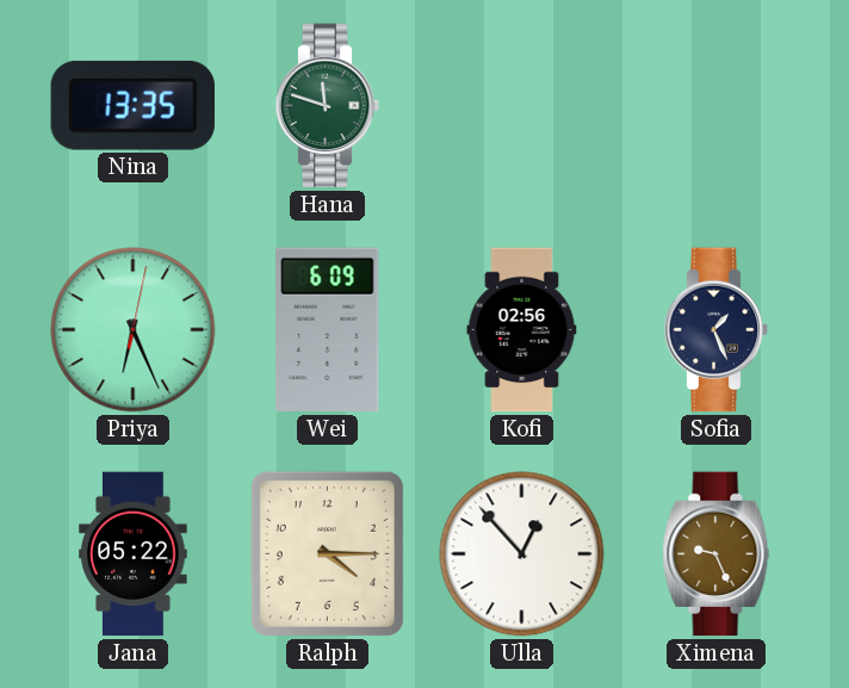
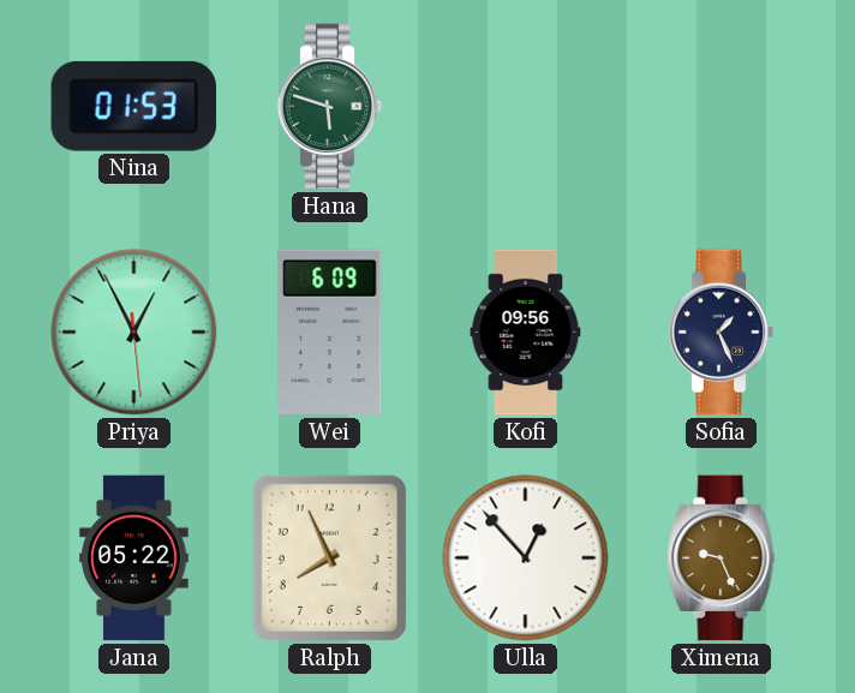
Nina: 13:35 -> 01:53 (133, 106)
Hana: 11:48 -> 5:48 (330, 107)
Priya: 6:26 -> 12:55 (134, 333)
Kofi: 02:56 -> 09:56 (526, 333)
Ralph: 4:15 -> 7:56 (329, 557)
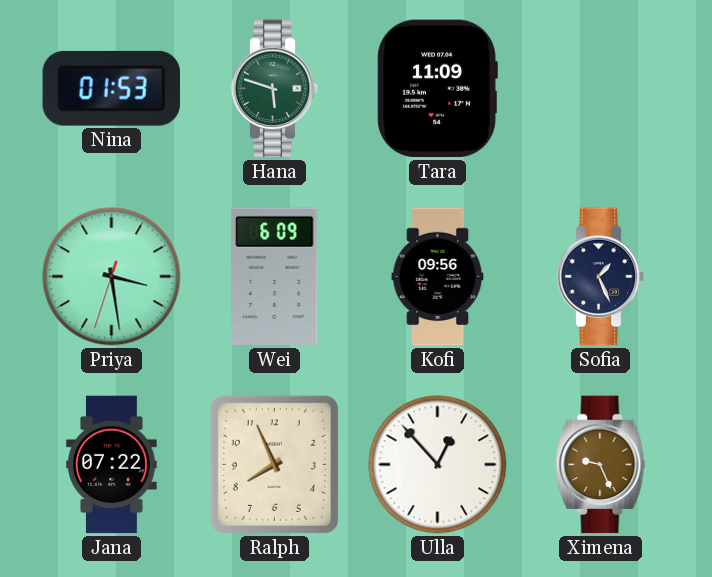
Tara: none -> 11:09 (437, 89)
Priya: 12:55 -> 3:28 (112, 277)
Jana: 05:22 -> 07:22 (112, 465)
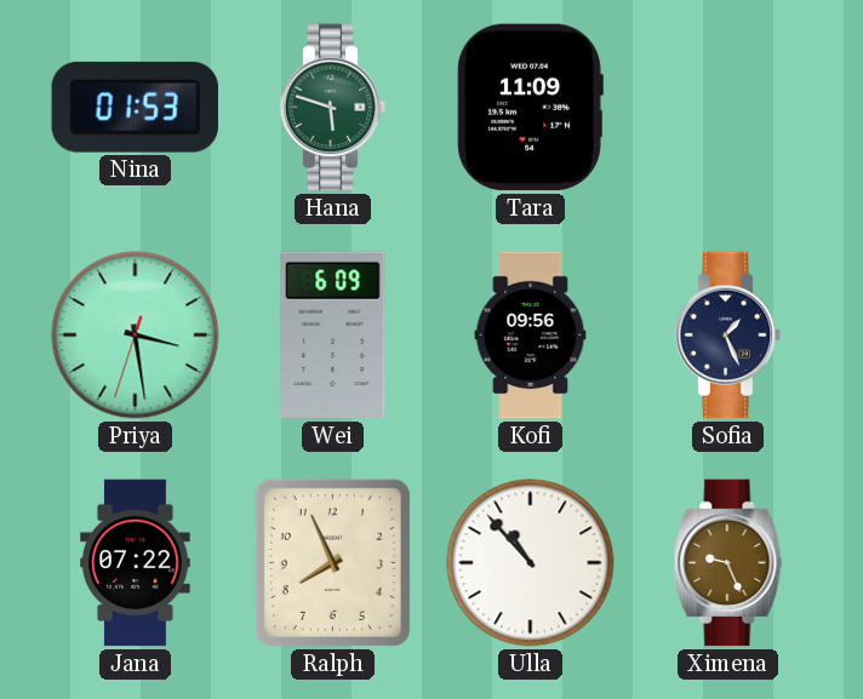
Ulla: 12:53 -> 10:53 (531, 563)
